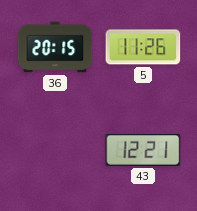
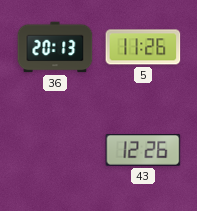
36: 20:15 -> 20:13 (55, 47)
43: 12:21 -> 12:26 (143, 151)
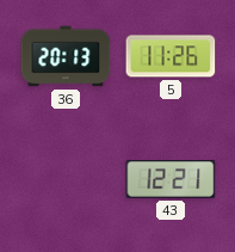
43: 12:26 -> 12:21 (171, 180)
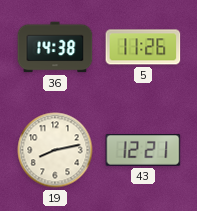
36: 20:13 -> 14:38 (55, 47)
19: none -> 8:13 (55, 150)
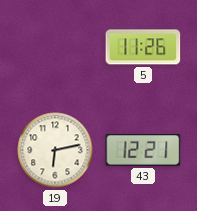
36: 14:38 -> none (55, 47)
19: 8:13 -> 6:13 (55, 150)
